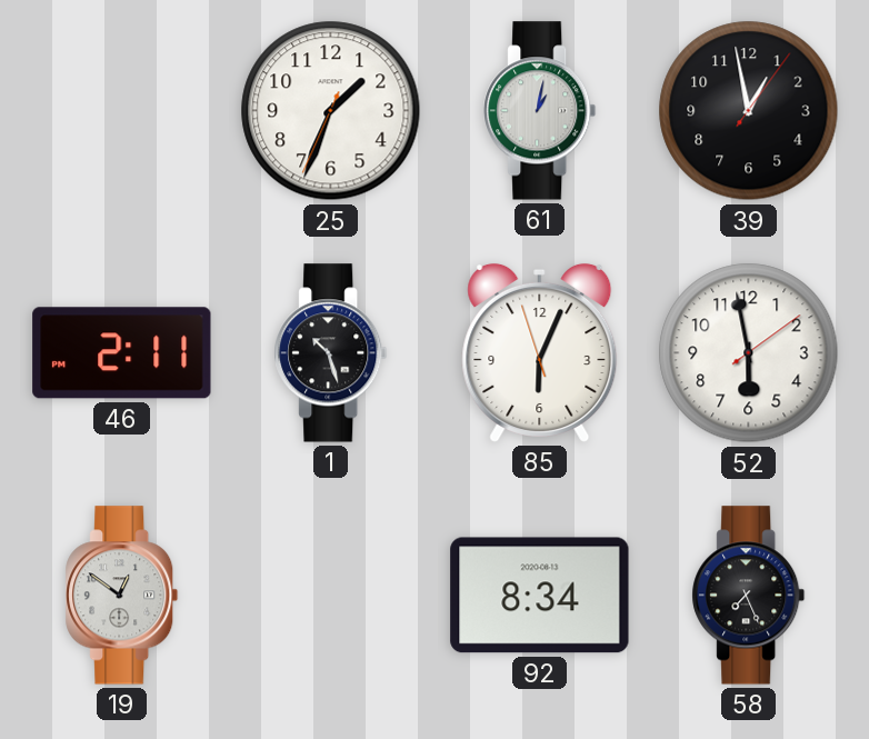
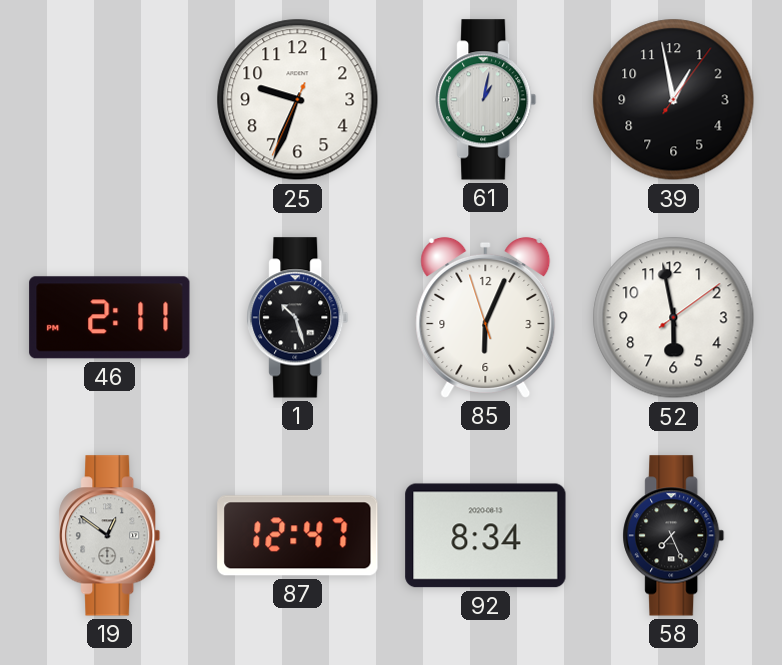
25: 1:33 -> 9:33 (298, 100)
87: none -> 12:47 (298, 536)
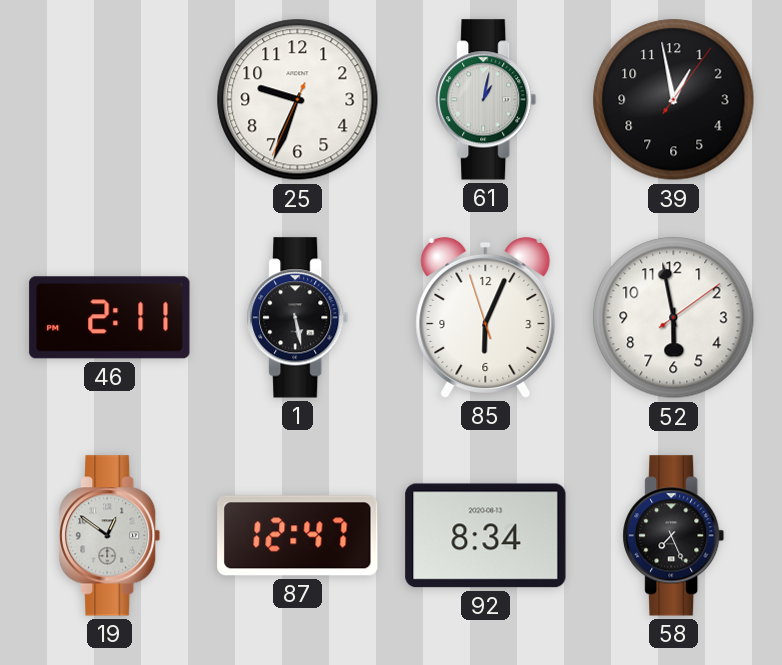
1: 10:27 -> 5:28 (298, 318)
